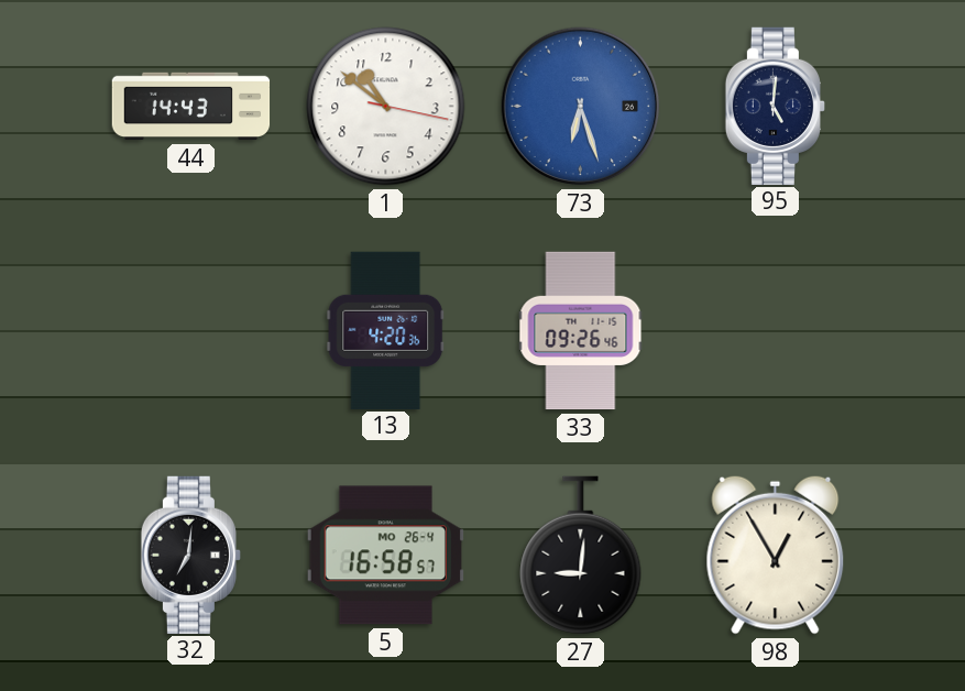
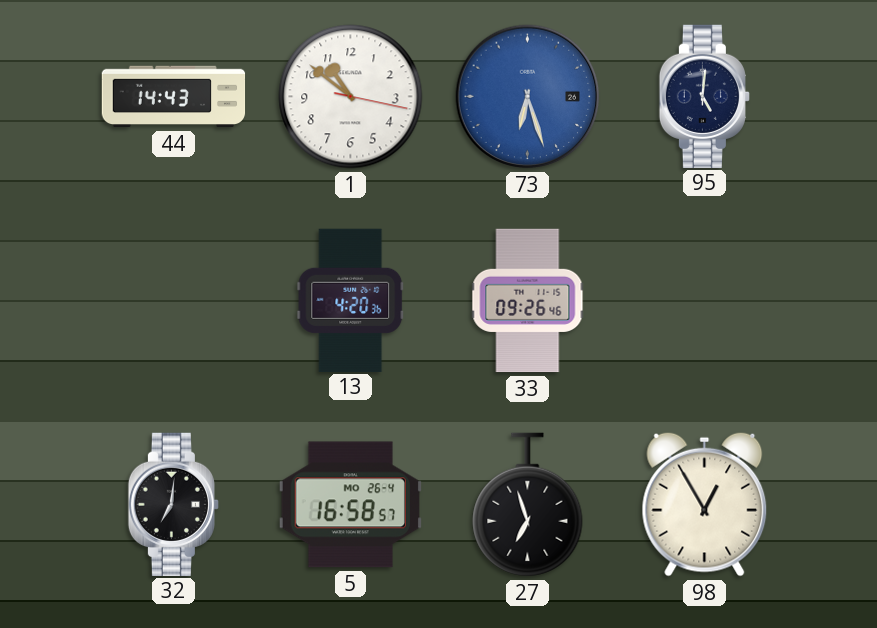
27: 9:01 -> 6:57 (528, 505)
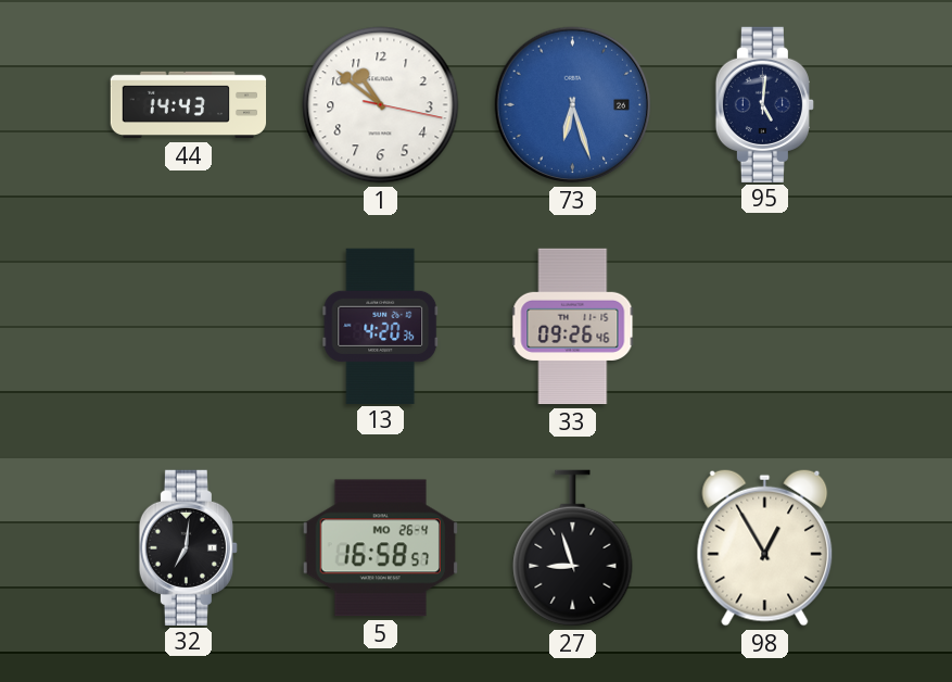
27: 6:57 -> 8:57 (573, 548)
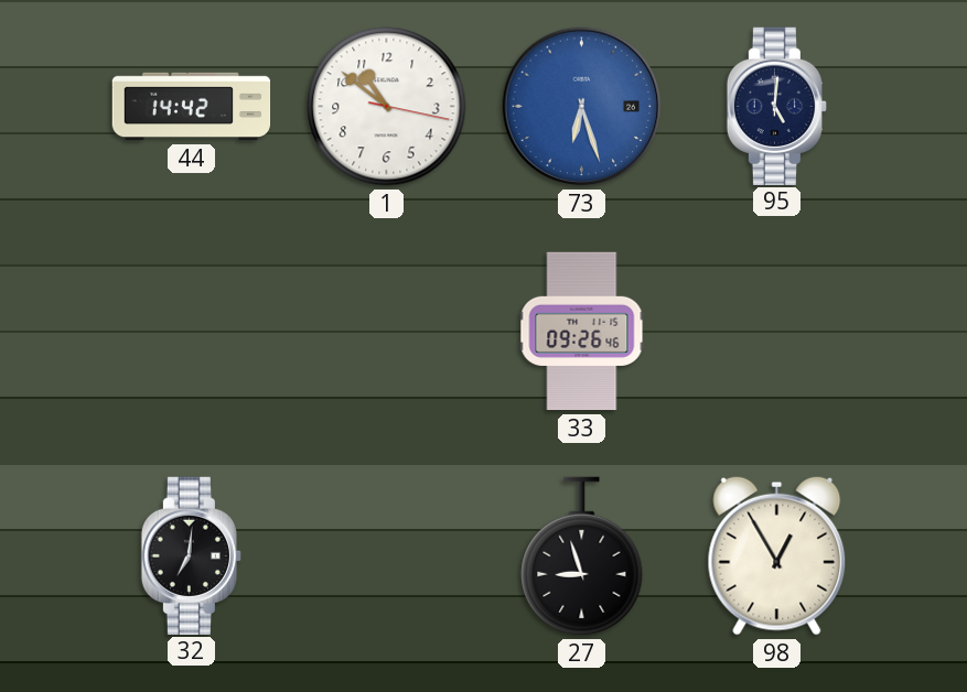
44: 14:43 -> 14:42 (192, 107)
13: 4:20 -> none (381, 326)
5: 16:58 -> none (380, 548)
